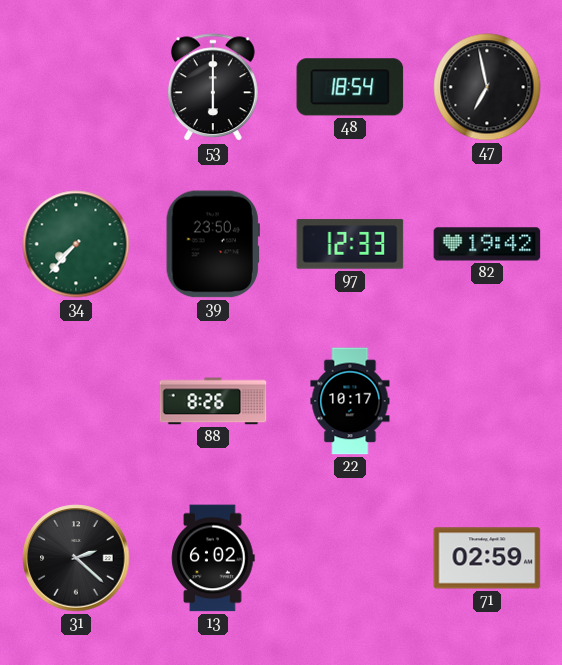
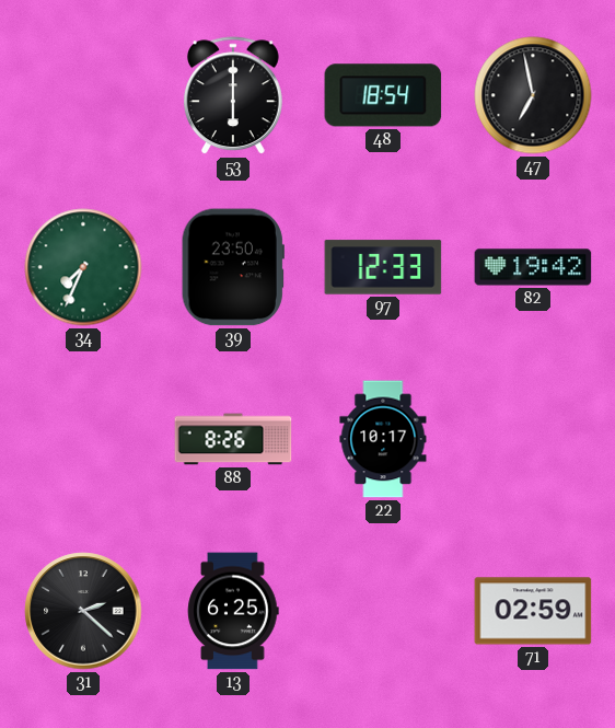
34: 7:37 -> 7:34 (83, 267)
13: 6:02 -> 6:25 (233, 611)
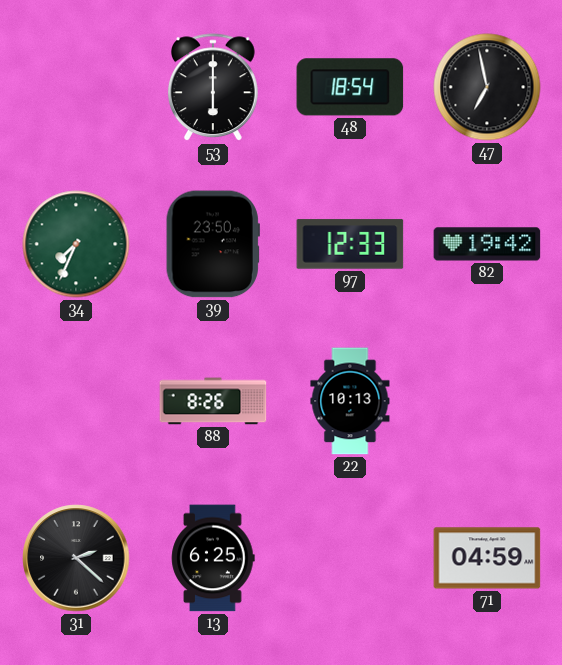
22: 10:17 -> 10:13 (350, 401)
71: 02:59 -> 04:59 (487, 558)
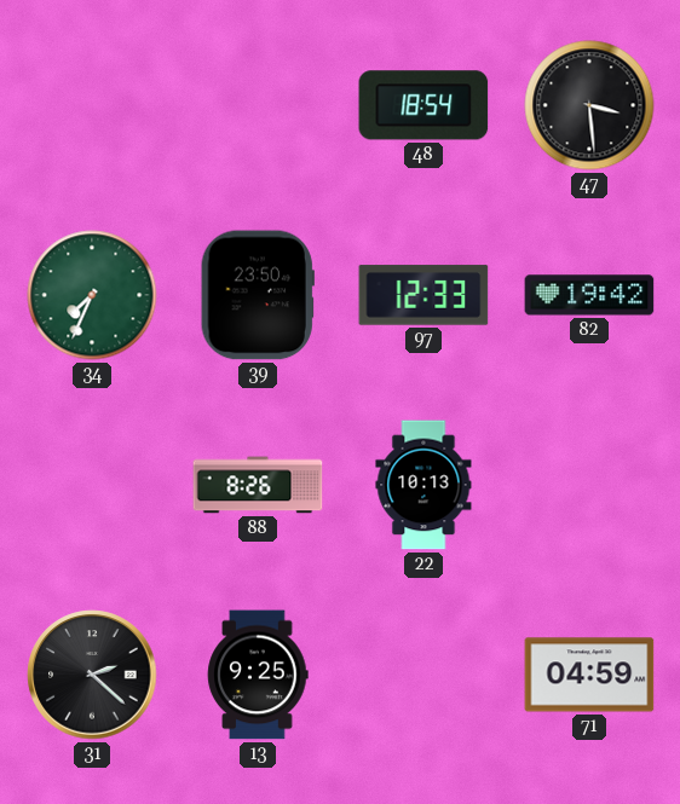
53: 6:00 -> none (213, 88)
47: 6:58 -> 3:29 (589, 105)
13: 6:25 -> 9:25 (258, 675)
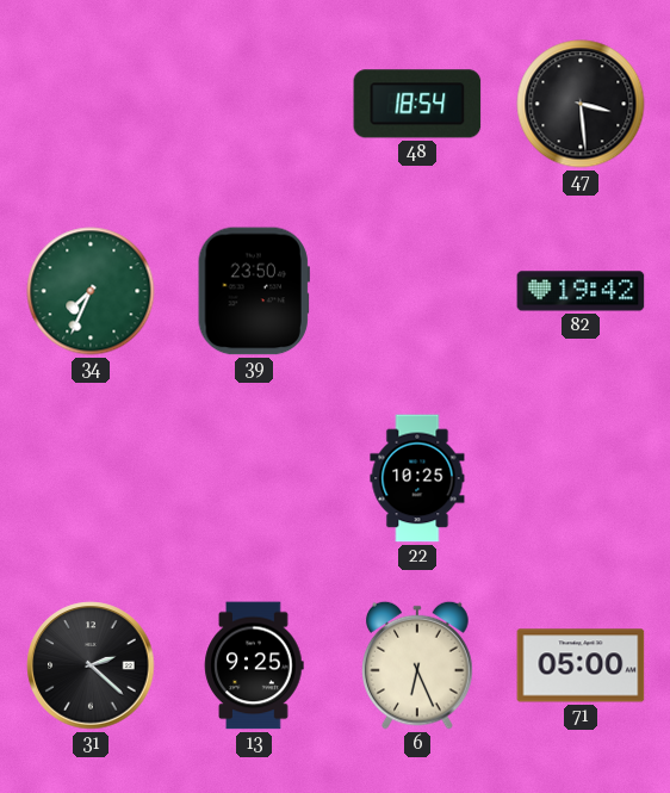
97: 12:33 -> none (423, 295)
88: 8:26 -> none (258, 485)
22: 10:13 -> 10:25 (417, 478)
6: none -> 6:26 (417, 665)
71: 04:59 -> 05:00 (581, 665)
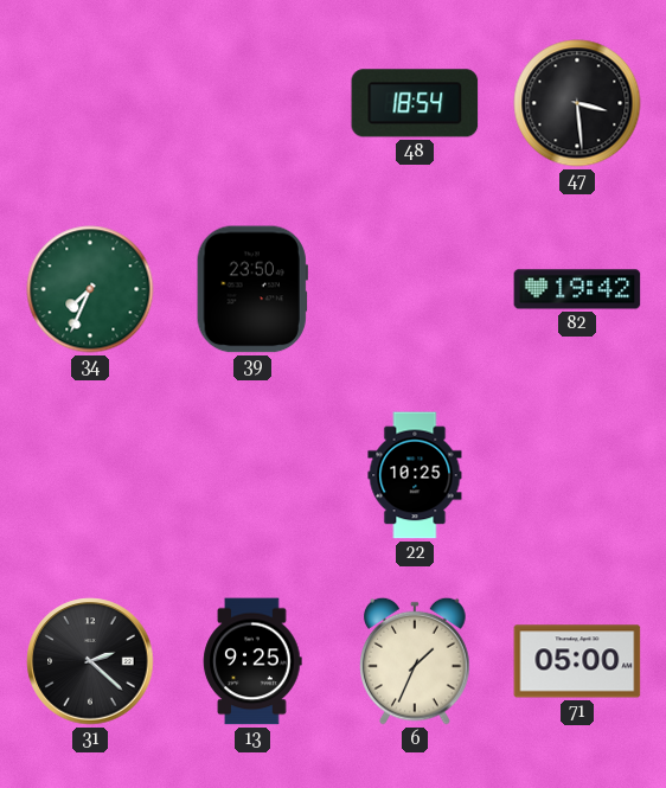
6: 6:26 -> 1:34 (415, 661)
